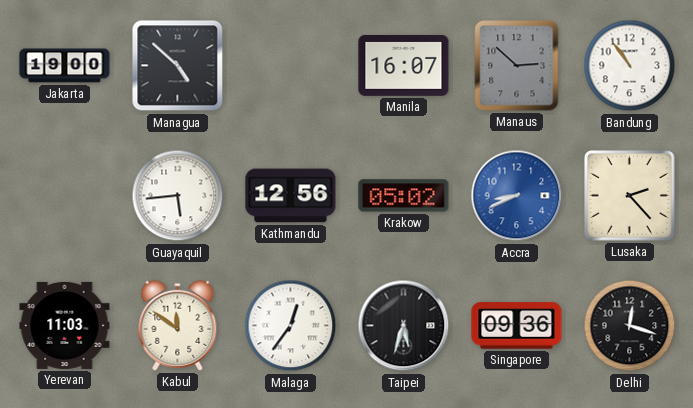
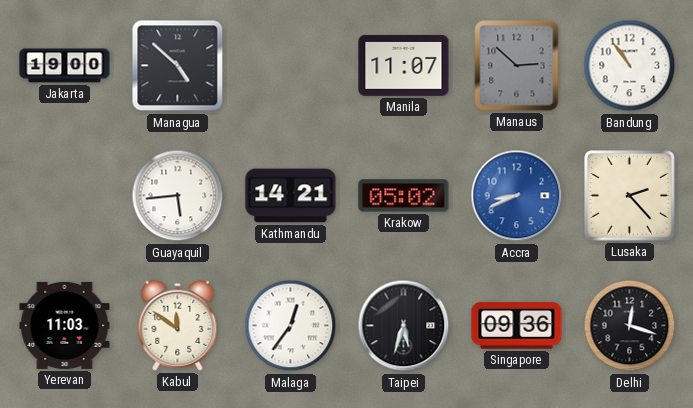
Manila: 16:07 -> 11:07 (404, 66)
Kathmandu: 12:56 -> 14:21 (291, 196)
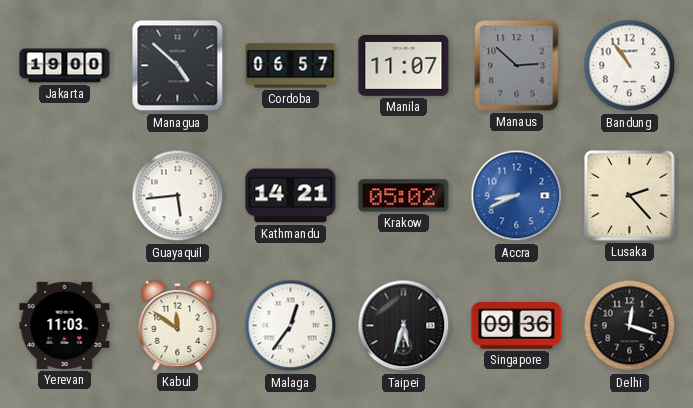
Cordoba: none -> 06:57 (291, 66)
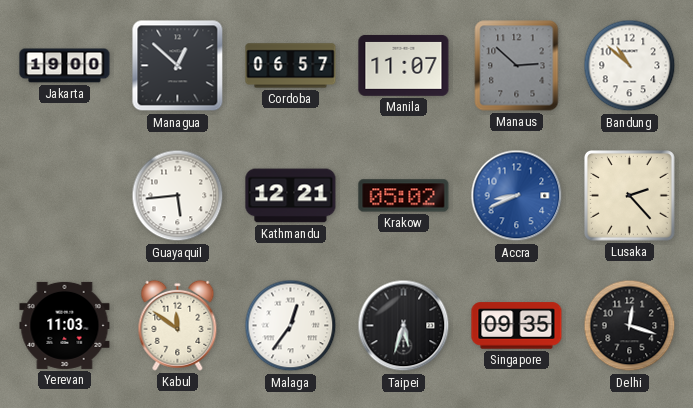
Managua: 4:52 -> 12:52 (178, 66)
Bandung: 10:54 -> 10:52 (630, 66)
Kathmandu: 14:21 -> 12:21 (291, 196)
Singapore: 09:36 -> 09:35 (517, 326)
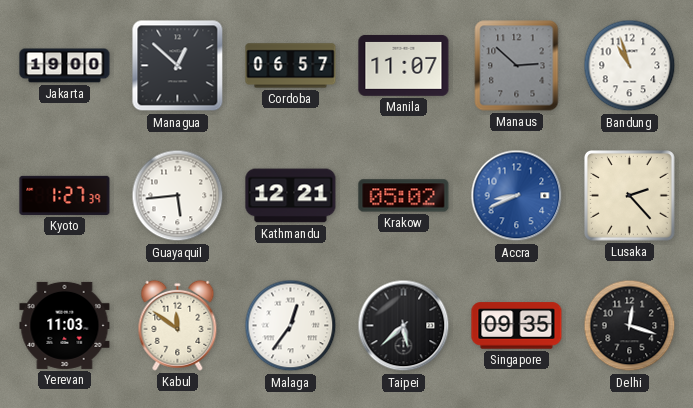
Bandung: 10:52 -> 10:57 (630, 66)
Kyoto: none -> 1:27 (65, 195)
Taipei: 5:33 -> 5:38 (404, 326)
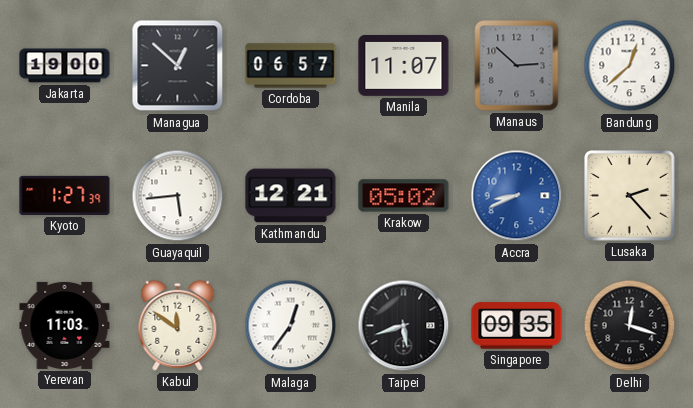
Bandung: 10:57 -> 12:38 (630, 66)
Taipei: 5:38 -> 5:42 (404, 326)
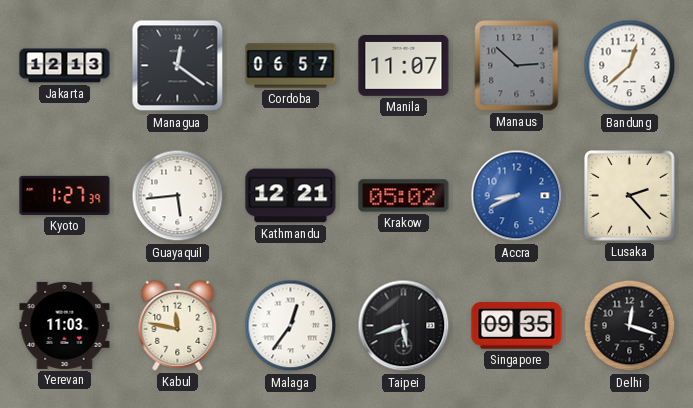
Jakarta: 19:00 -> 12:13 (65, 66)
Managua: 12:52 -> 12:21 (178, 66)
Kabul: 11:51 -> 11:47 (178, 325)
